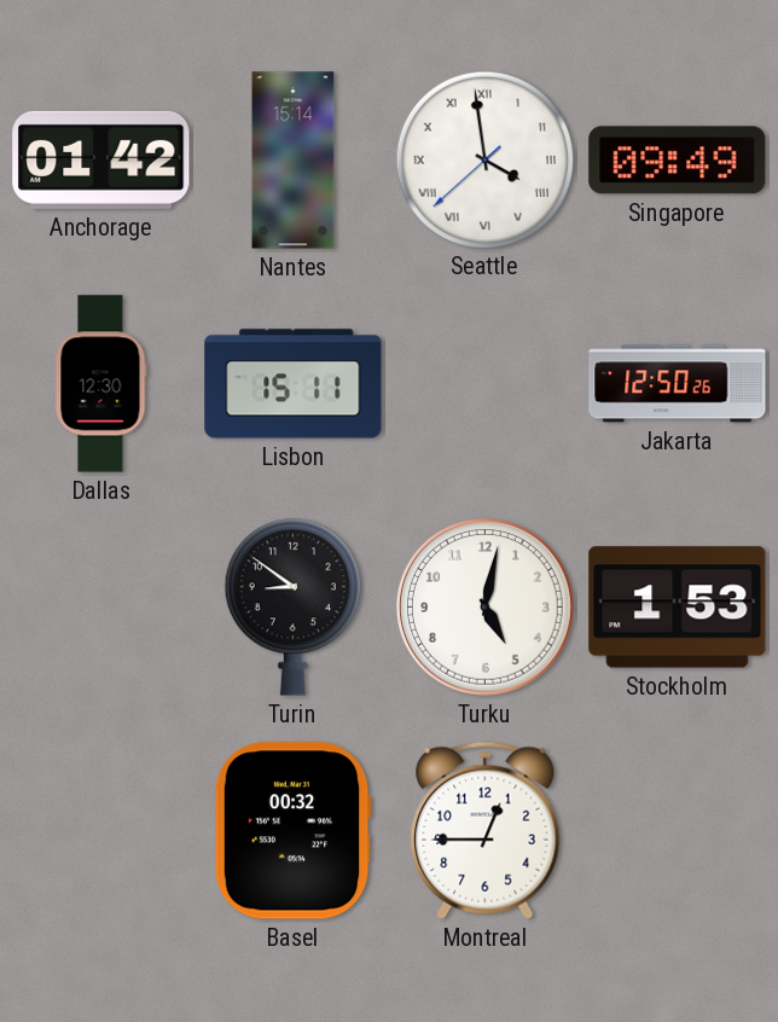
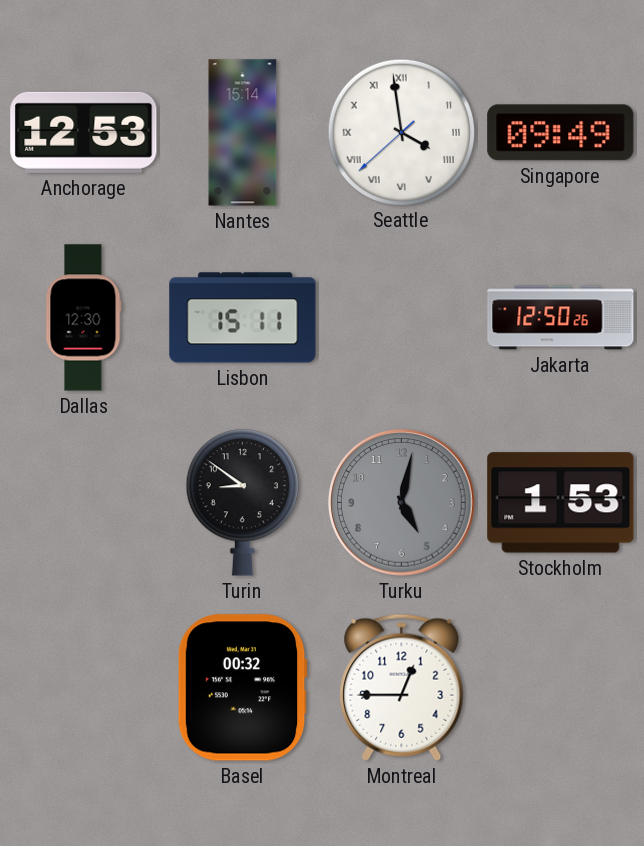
Anchorage: 01:42 -> 12:53 (84, 132)
Turku dial: white -> grey (402, 503)
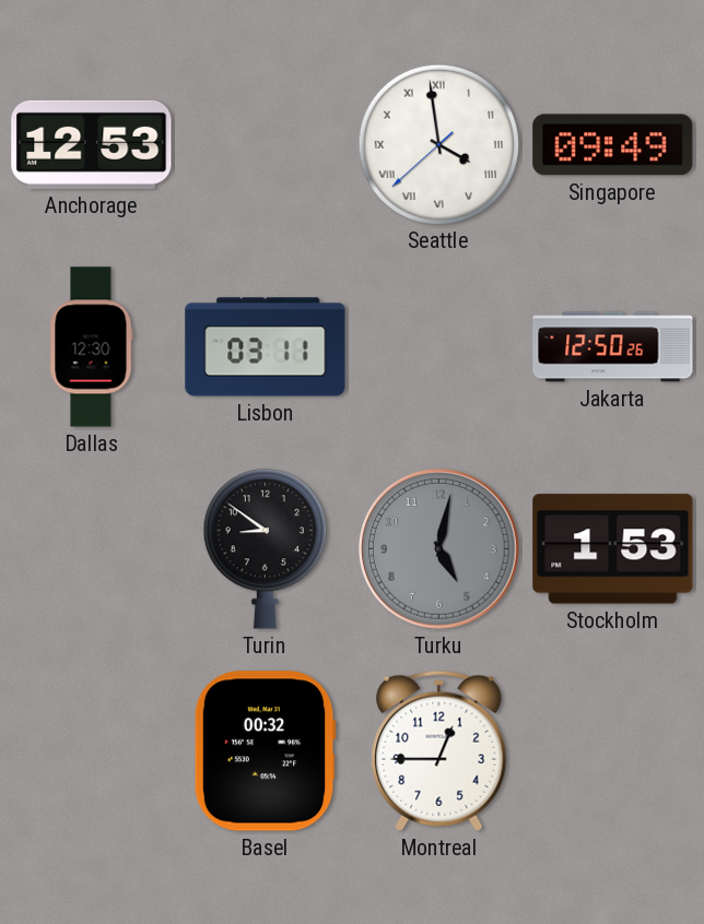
Nantes: 15:14 -> none (243, 133)
Lisbon: 15:11 -> 03:11 (266, 347)
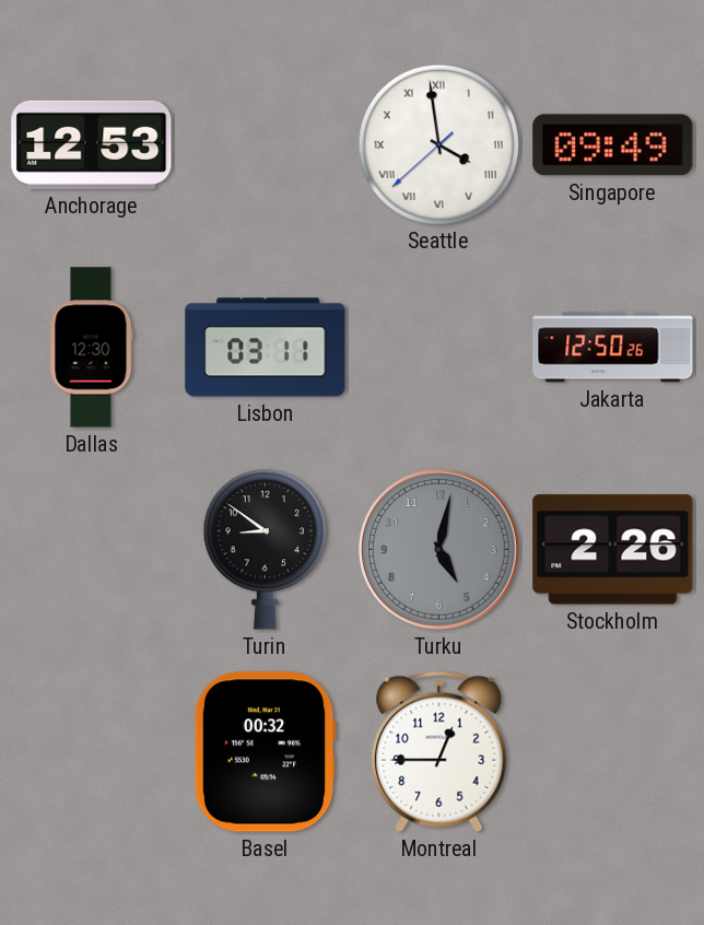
Stockholm: 1:53 -> 2:26 (613, 550)
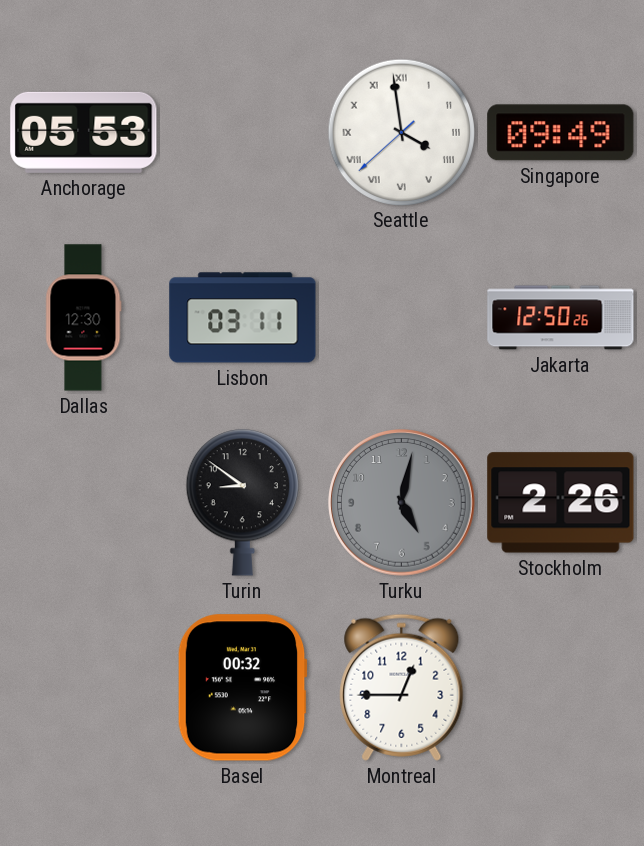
Anchorage: 12:53 -> 05:53 (84, 132)
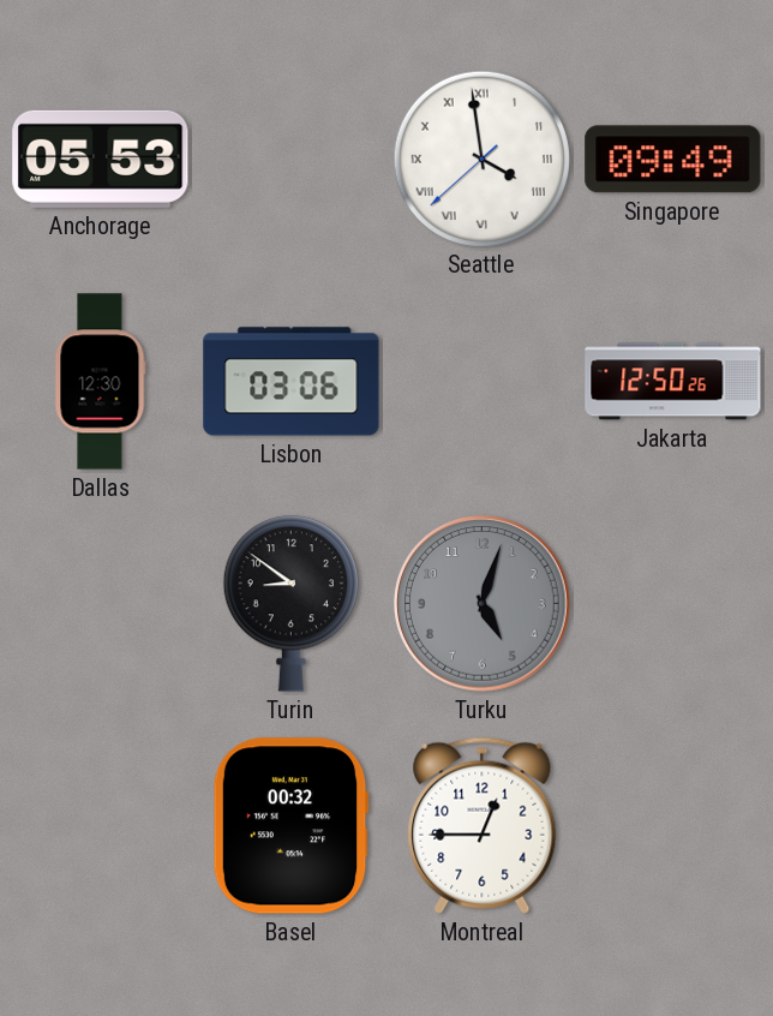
Lisbon: 03:11 -> 03:06 (292, 382)
Turku: 5:02 -> 5:03 (483, 604)
Stockholm: 2:26 -> none (561, 503)
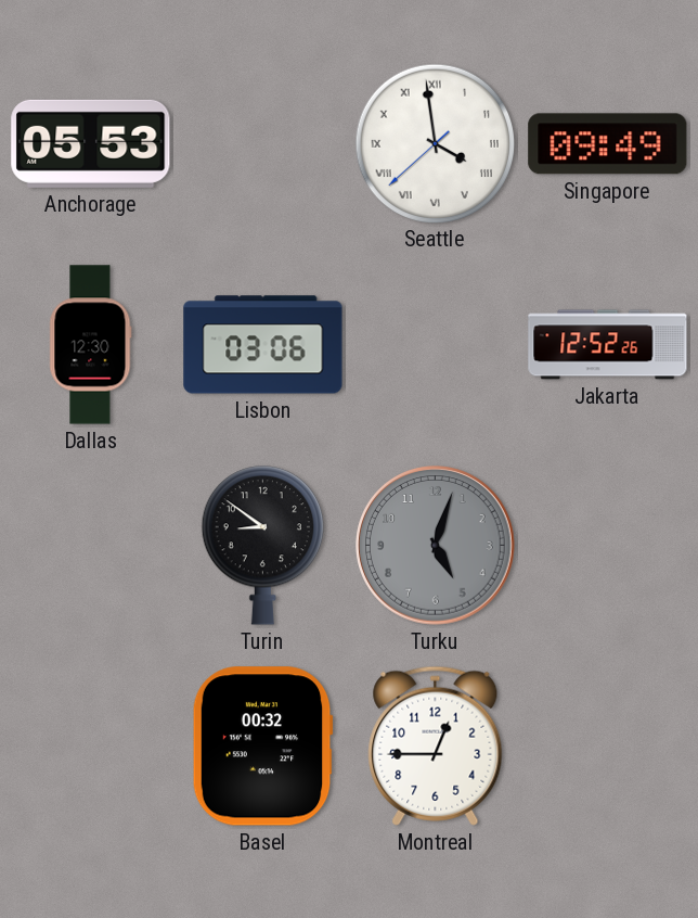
Jakarta: 12:50 -> 12:52 (608, 345)
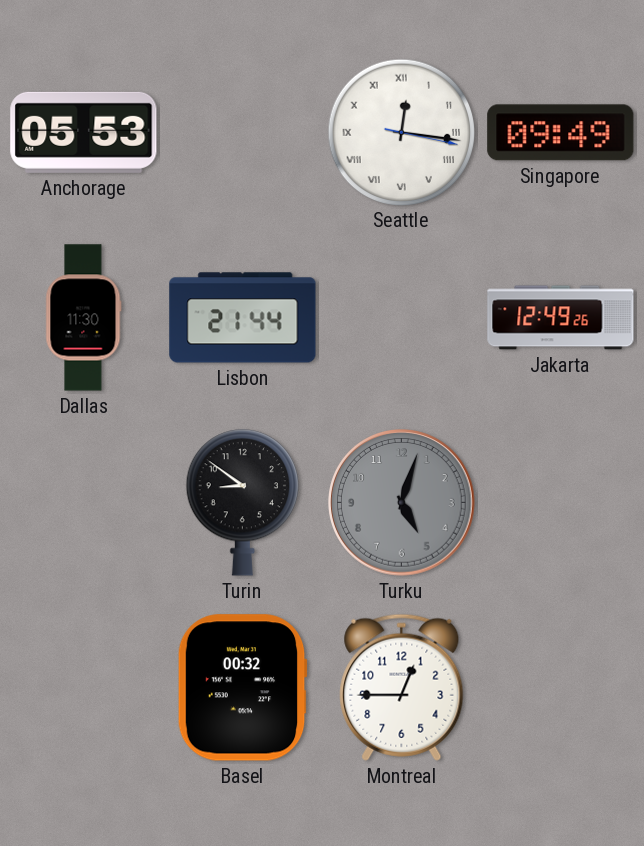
Seattle: 3:58 -> 12:16 (401, 132)
Dallas: 12:30 -> 11:30 (84, 318)
Lisbon: 03:06 -> 21:44 (243, 318)
Jakarta: 12:52 -> 12:49 (561, 318)
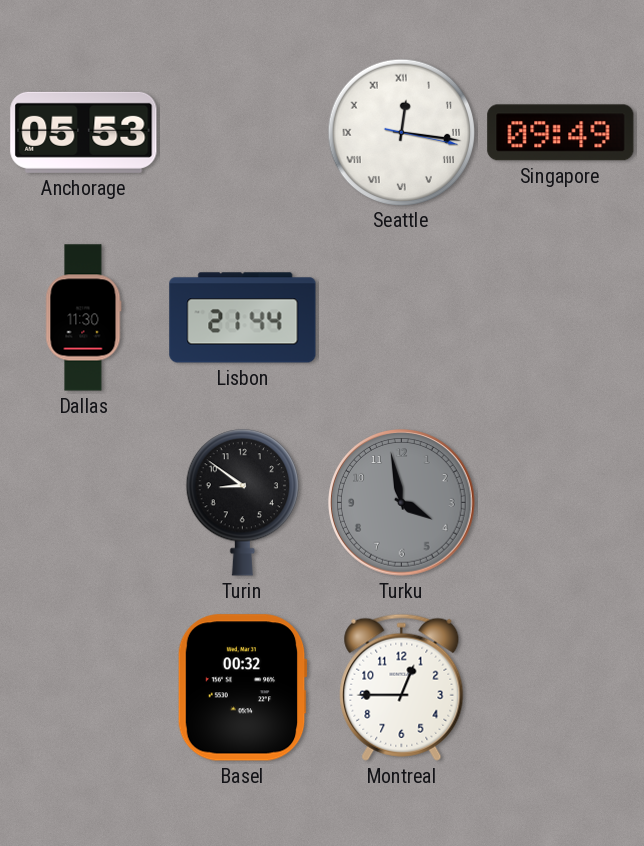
Jakarta: 12:49 -> none (561, 318)
Turku: 5:03 -> 3:58 (402, 503)
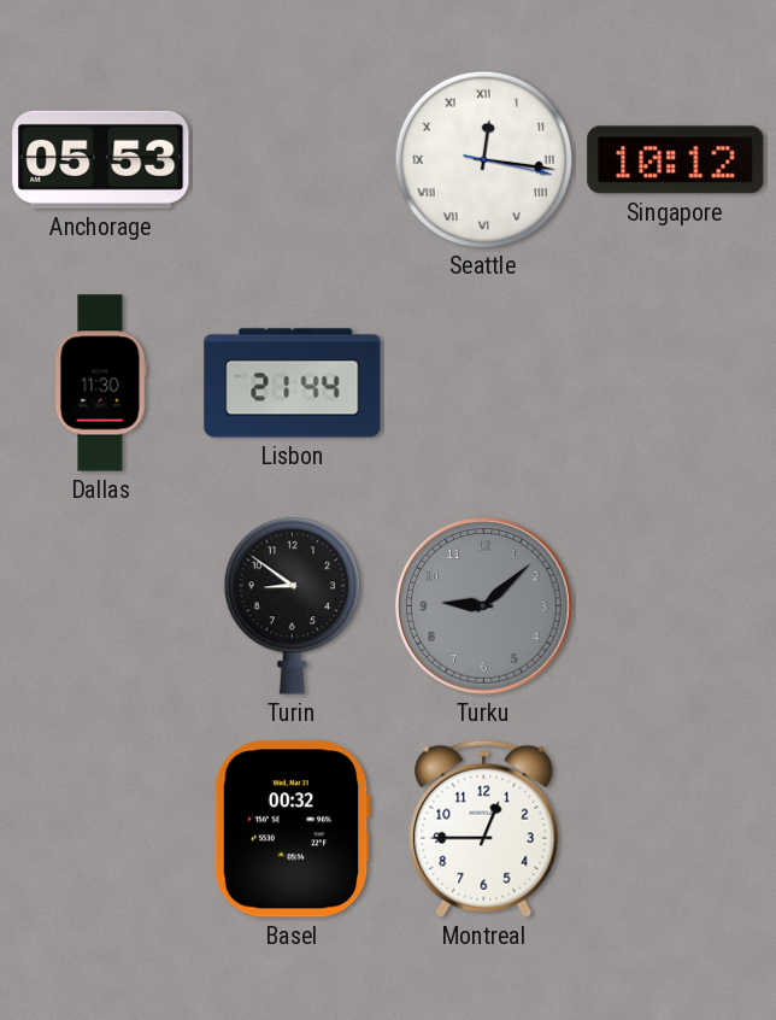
Singapore: 09:49 -> 10:12 (676, 160)
Turku: 3:58 -> 9:08 (484, 606)
